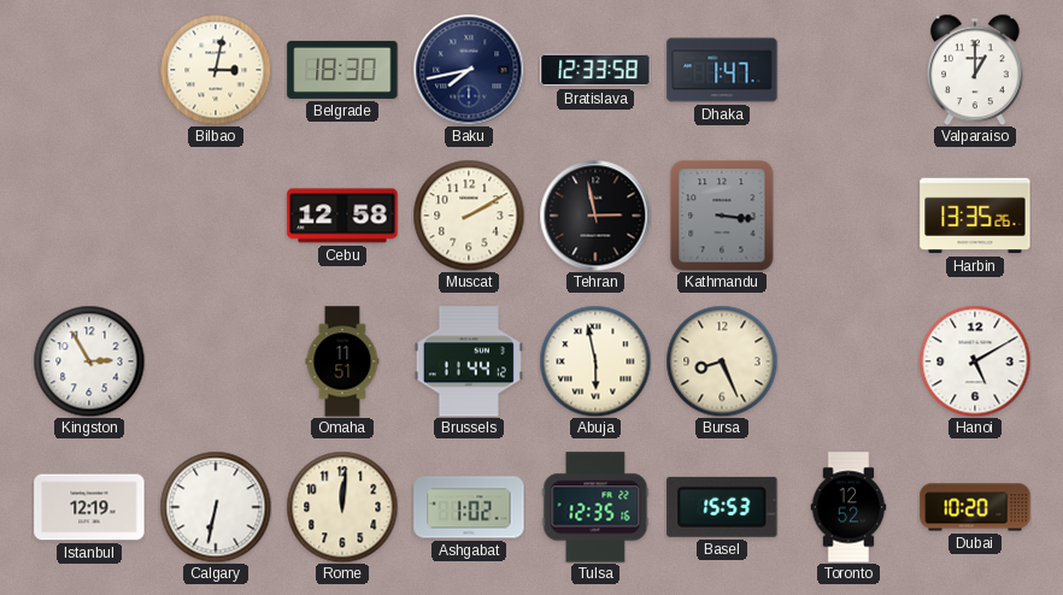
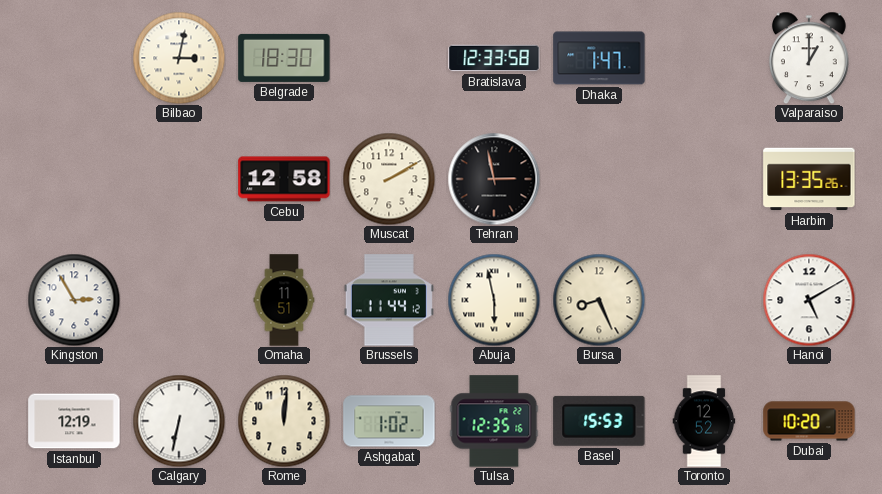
Baku: 7:43 -> none (469, 70)
Kathmandu: 3:16 -> none (722, 216)
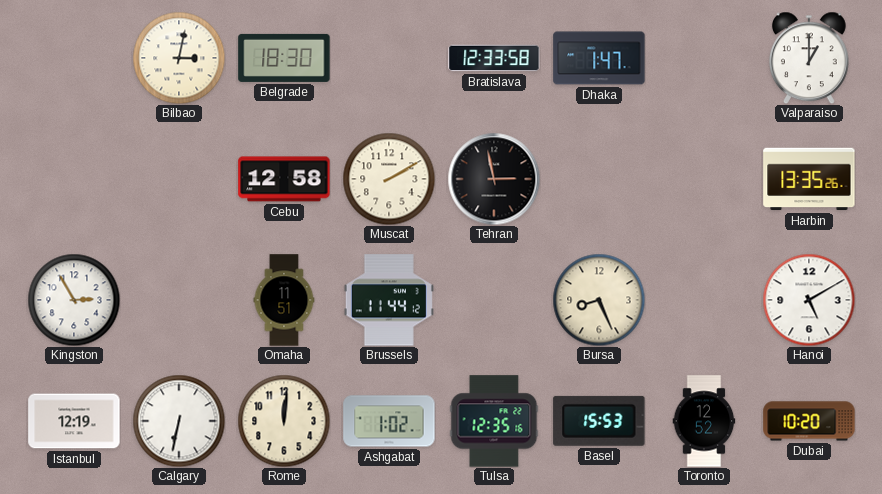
Abuja: 5:58 -> none (494, 300)
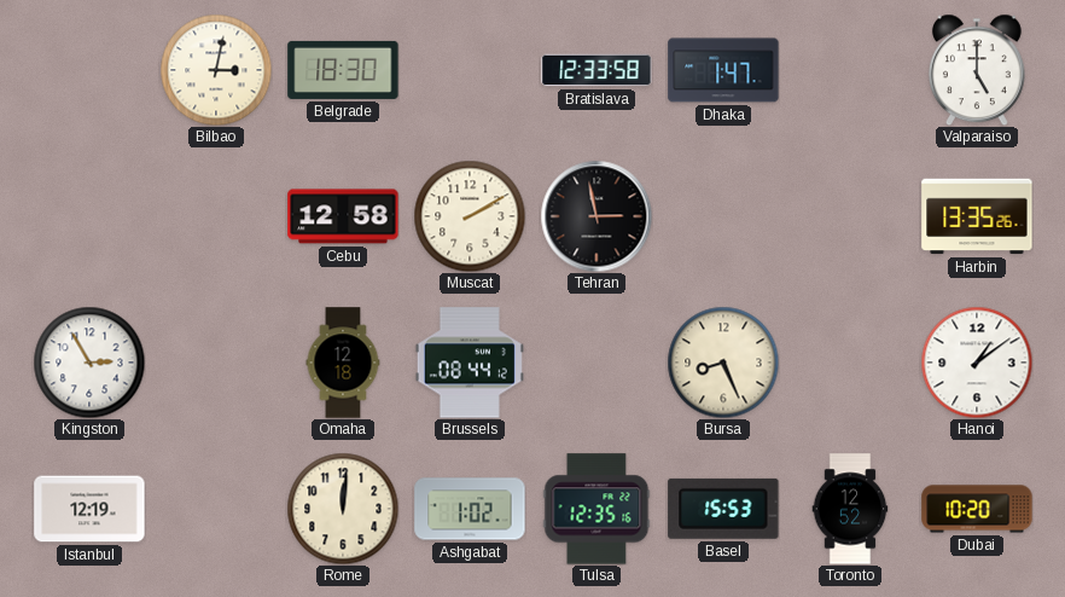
Valparaiso: 1:00 -> 5:00 (977, 70)
Omaha: 11:51 -> 12:18 (343, 363)
Brussels: 11:44 -> 08:44 (470, 363)
Hanoi: 5:10 -> 1:09 (977, 363)
Calgary: 6:32 -> none (179, 421)
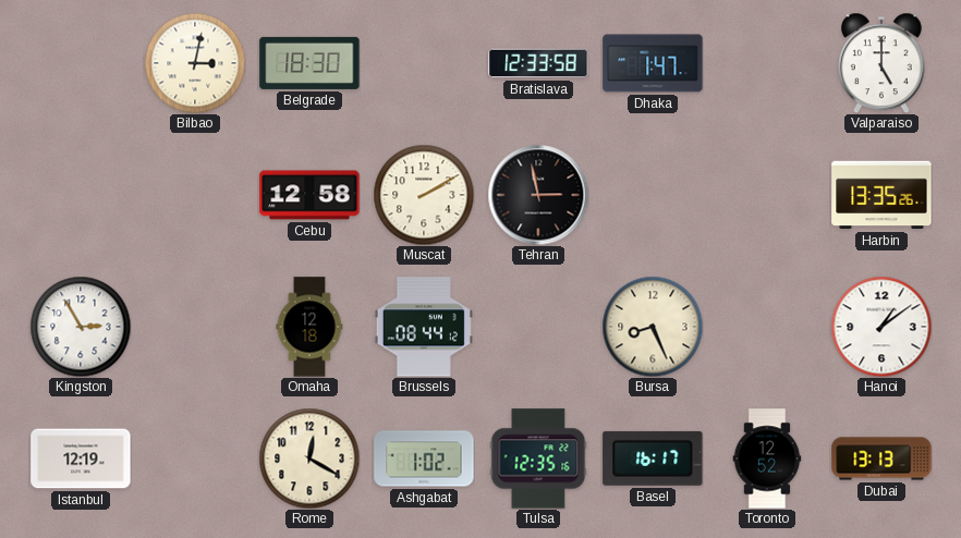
Rome: 12:01 -> 12:20 (309, 458)
Basel: 15:53 -> 16:17 (653, 458)
Dubai: 10:20 -> 13:13 (881, 458)
